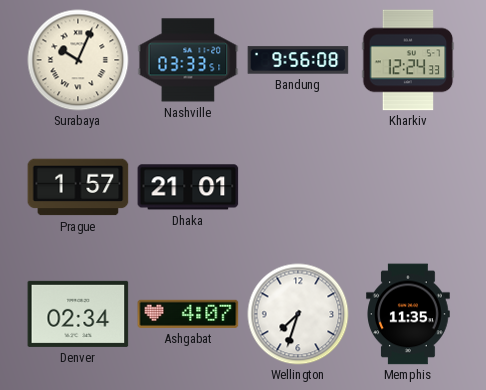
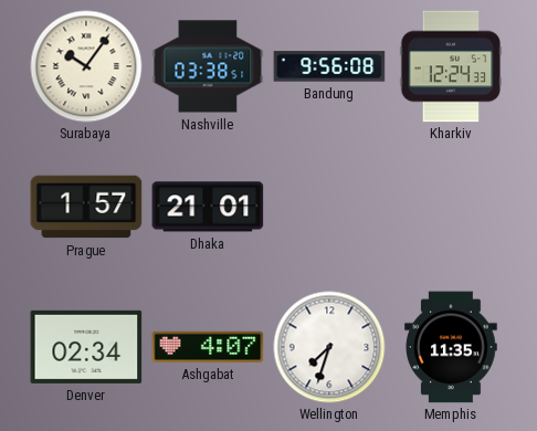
Surabaya: 10:04 -> 10:06 (86, 66)
Nashville: 03:33 -> 03:38 (208, 66)
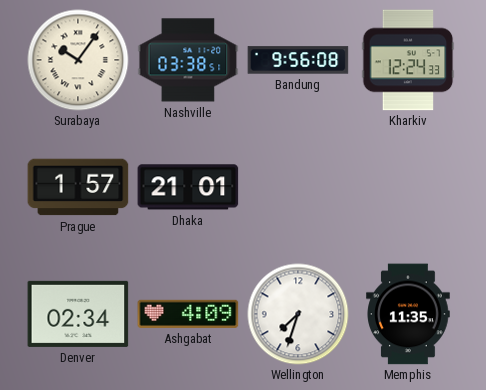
Ashgabat: 4:07 -> 4:09 (188, 314)
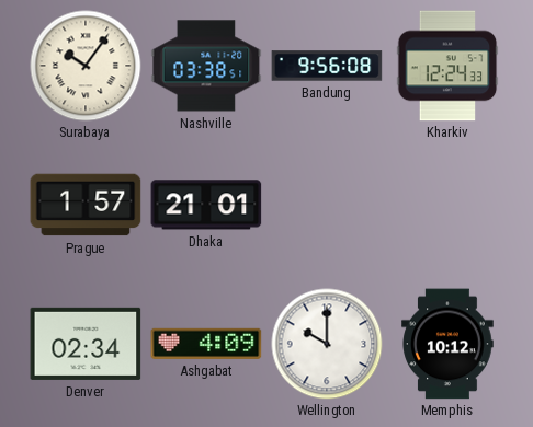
Wellington: 7:33 -> 10:00 (327, 344)
Memphis: 11:35 -> 10:12 (447, 344)
